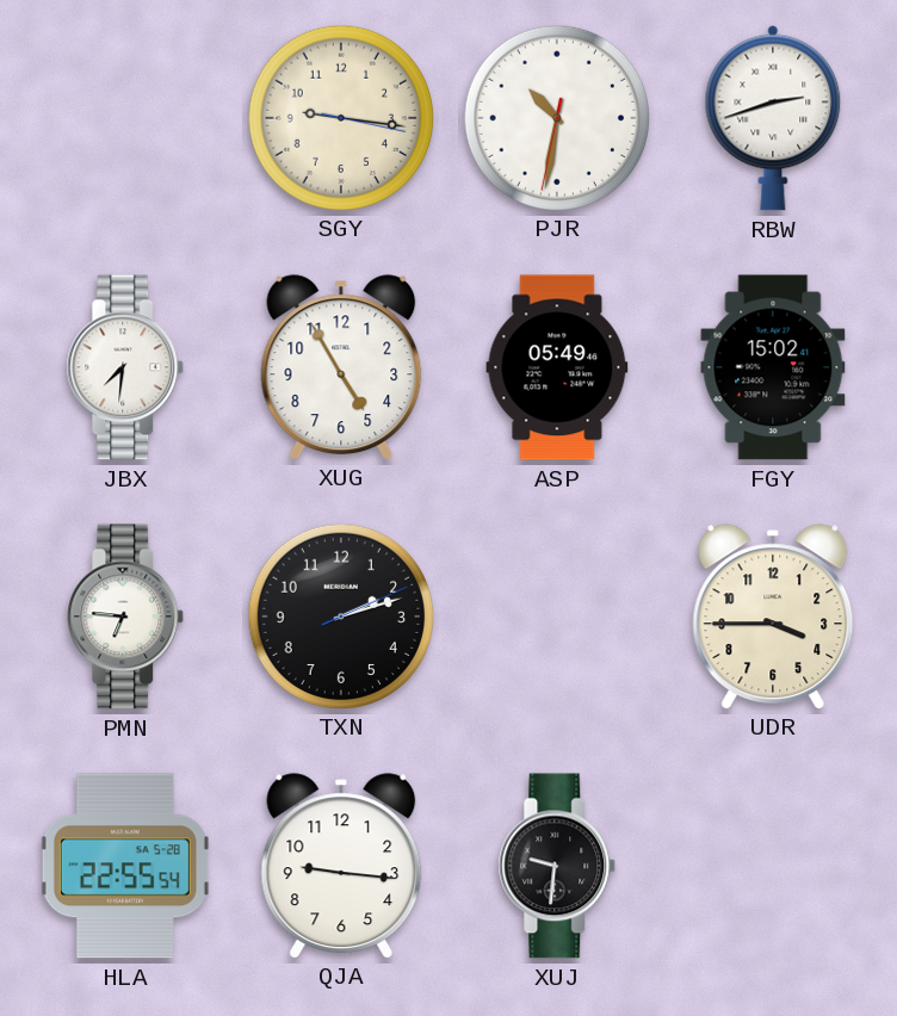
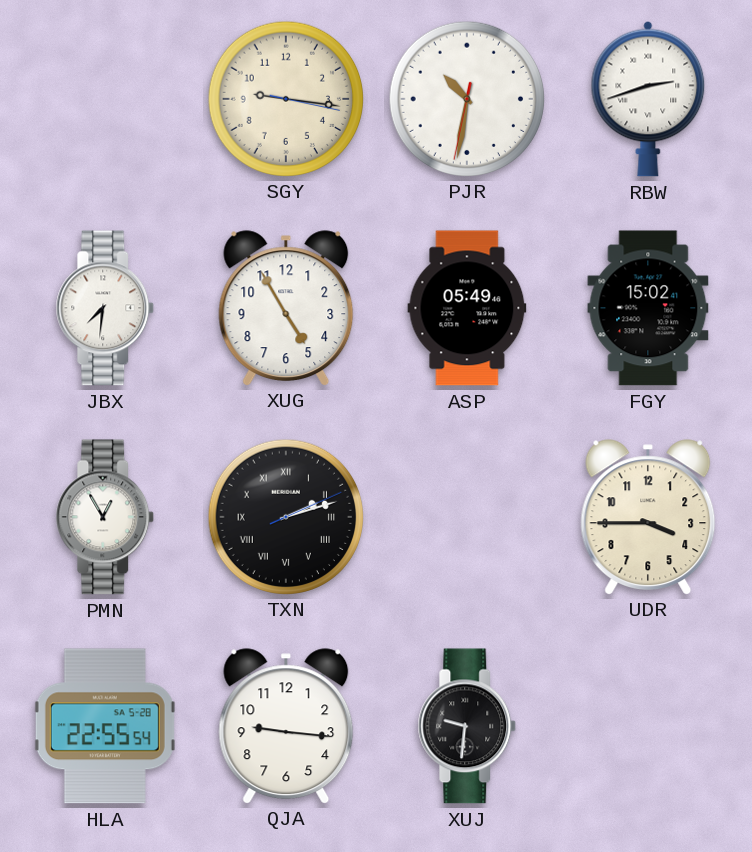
PMN: 6:46 -> 12:55 (105, 517)
TXN numerals: Arabic -> Roman (285, 516)
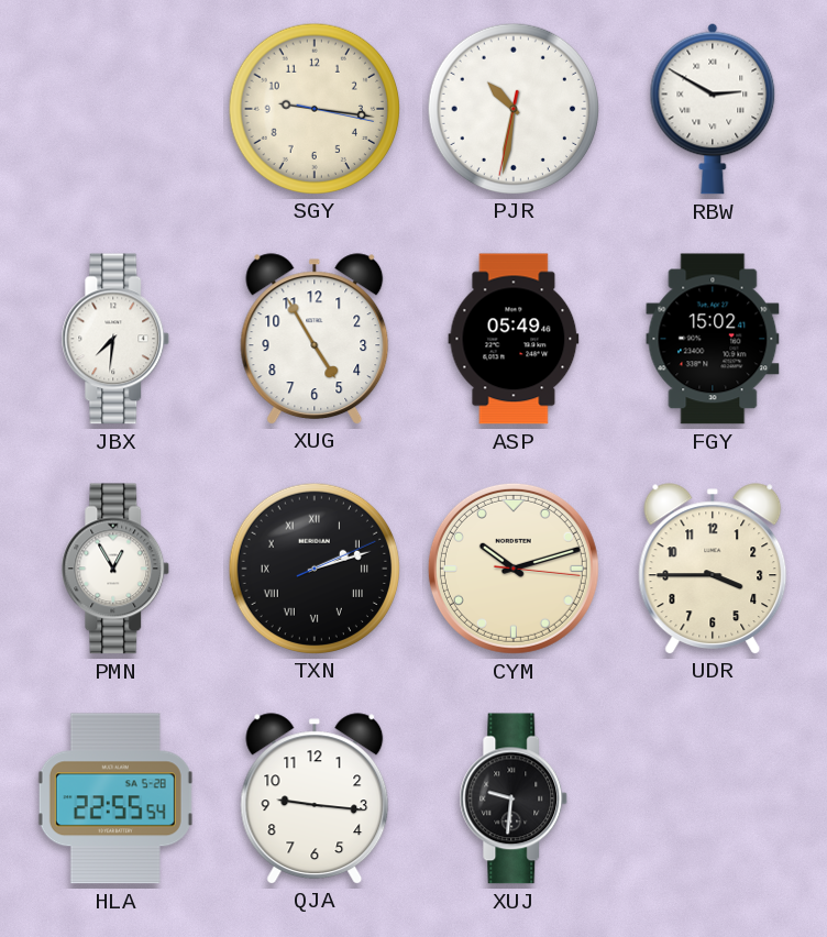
RBW: 2:42 -> 2:50 (713, 109)
CYM: none -> 10:12 (514, 569)
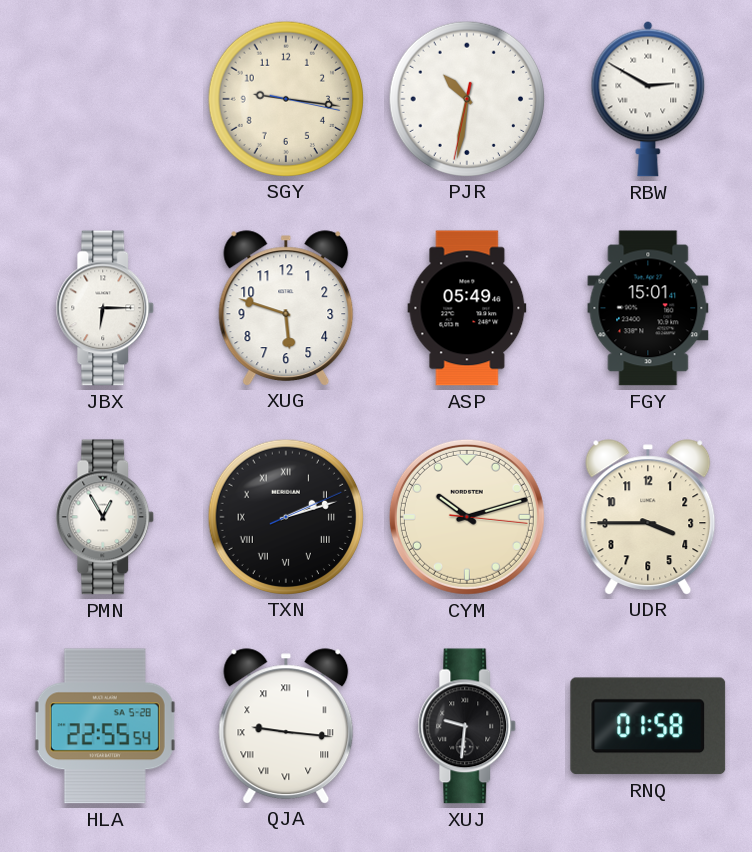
JBX: 7:31 -> 6:15 (105, 308)
XUG: 4:55 -> 5:48 (286, 308)
FGY: 15:02 -> 15:01 (648, 308)
QJA numerals: Arabic -> Roman (286, 726)
RNQ: none -> 01:58 (648, 726)
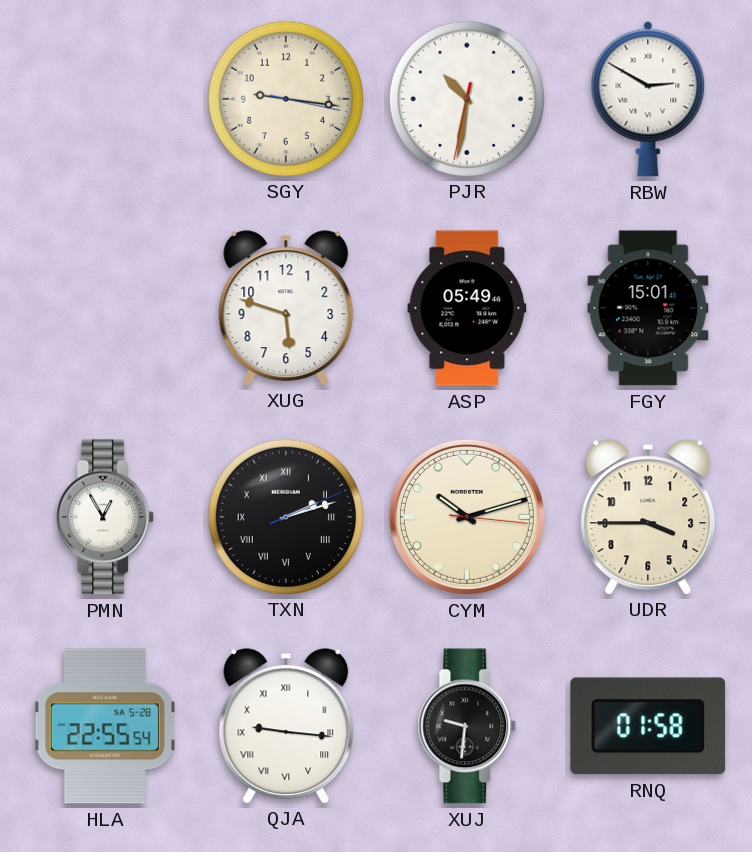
JBX: 6:15 -> none (105, 308)
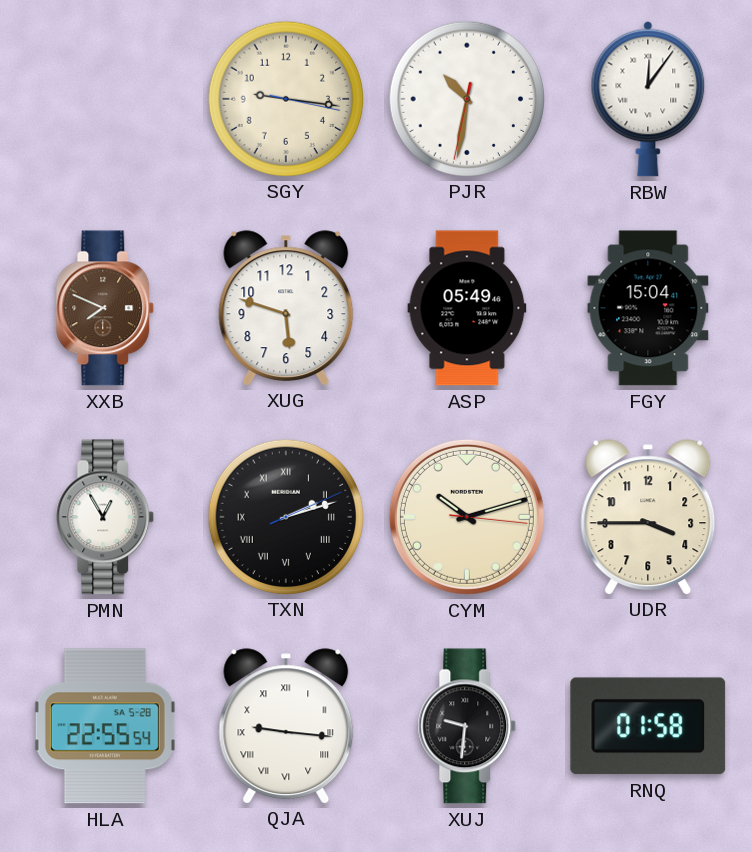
RBW: 2:50 -> 12:06 (648, 99)
XXB: none -> 7:49 (105, 308)
FGY: 15:01 -> 15:04 (648, 308)
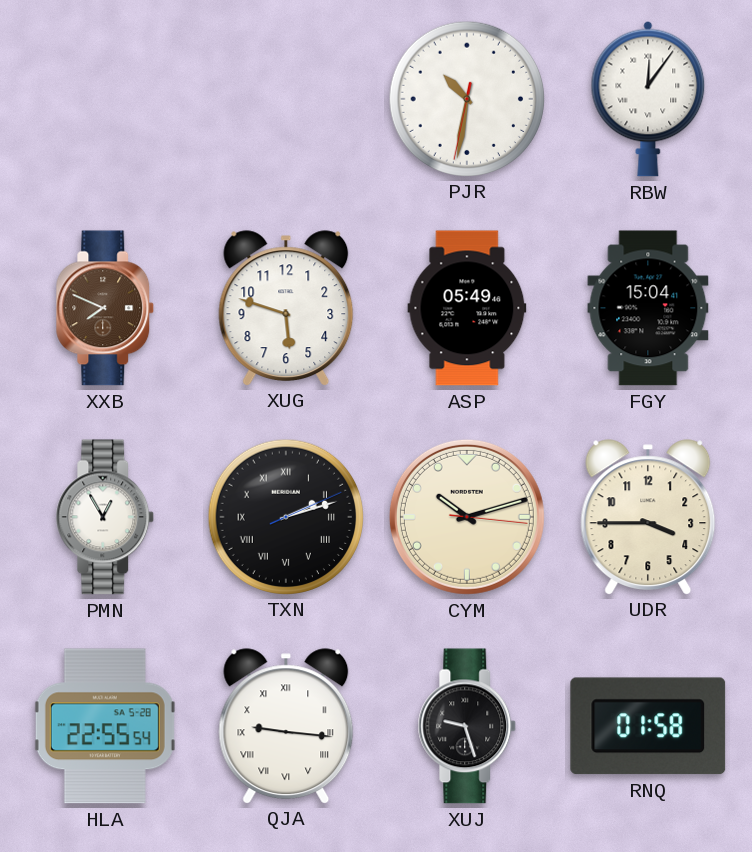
SGY: 9:16 -> none (285, 98)
XUJ: 9:31 -> 9:27 (467, 726)
